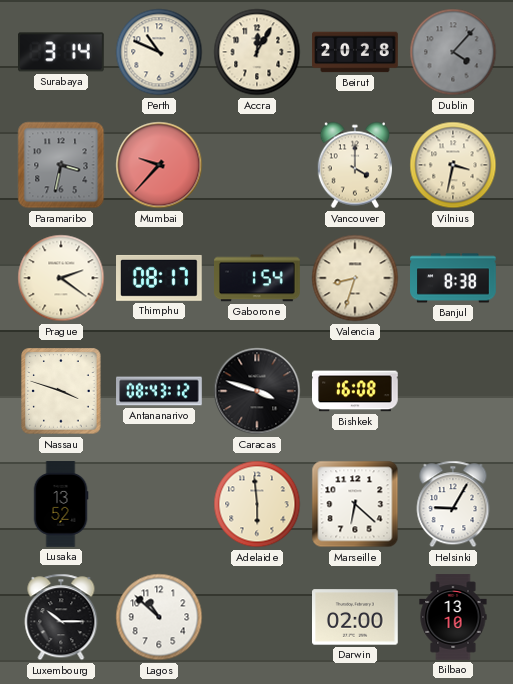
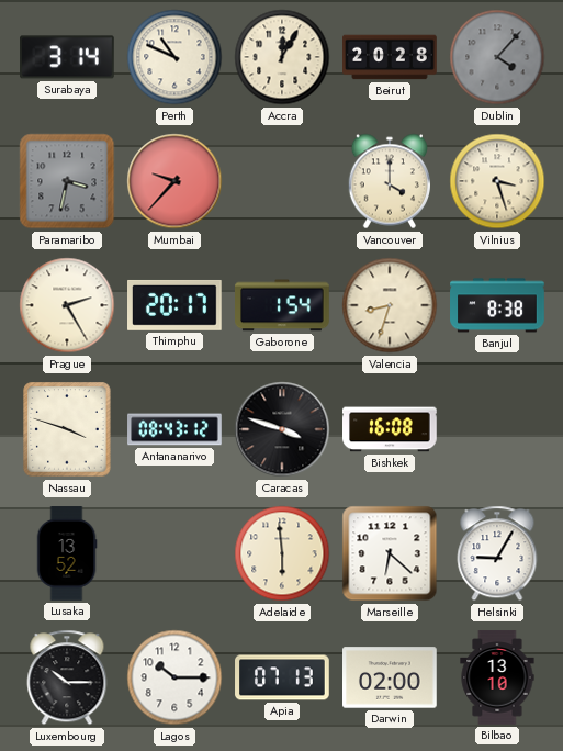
Vilnius: 3:32 -> 3:27 (497, 181)
Prague: 2:21 -> 2:25 (67, 305)
Thimphu: 08:17 -> 20:17 (176, 305)
Lagos: 10:52 -> 10:15 (174, 677)
Apia: none -> 07:13 (282, 677)
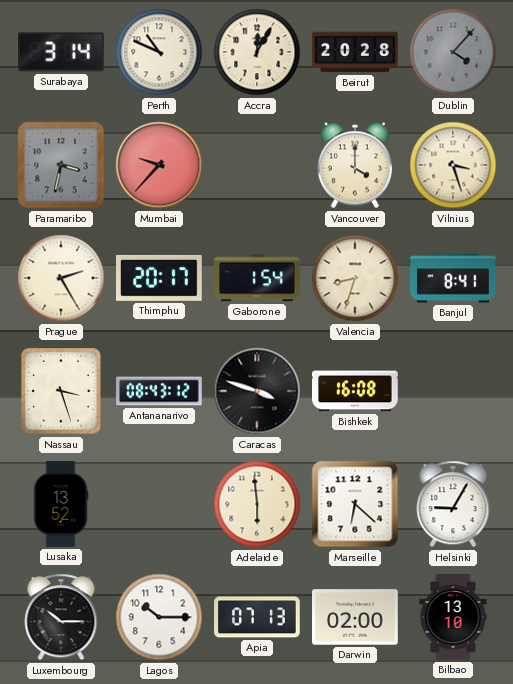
Banjul: 8:38 -> 8:41 (453, 278)
Nassau: 3:48 -> 3:27 (61, 391)
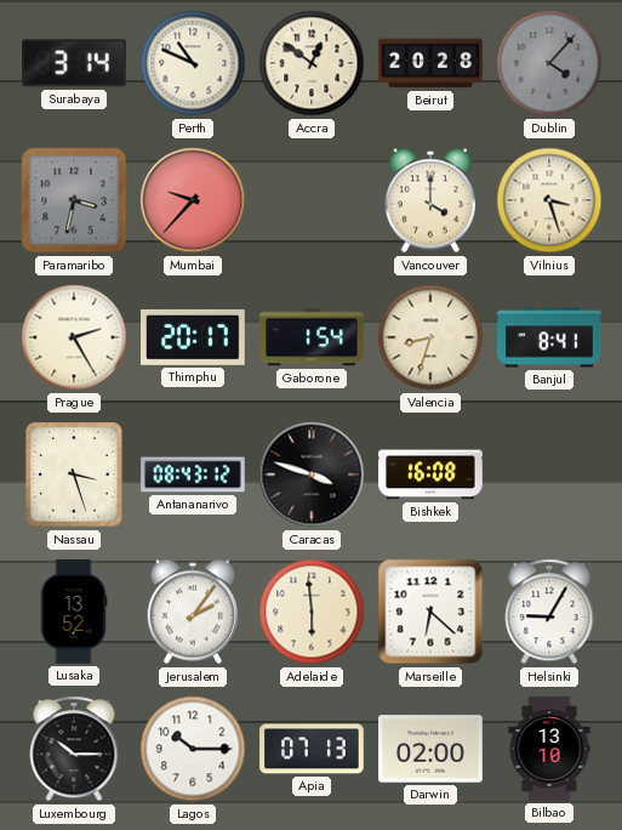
Accra: 12:05 -> 12:51 (312, 63)
Jerusalem: none -> 2:06 (192, 612)
